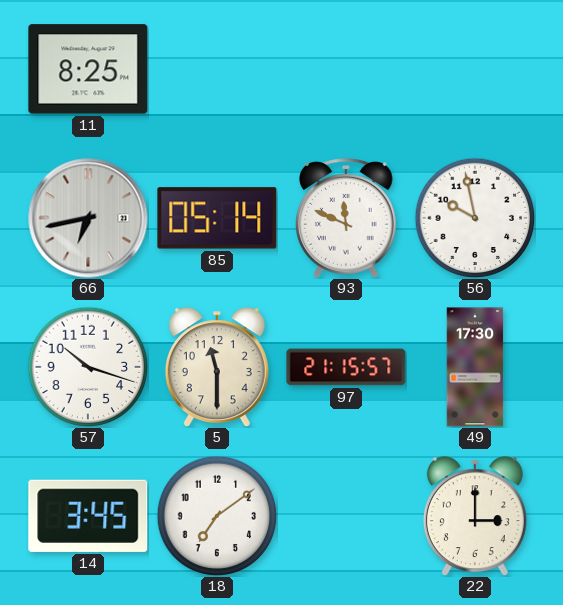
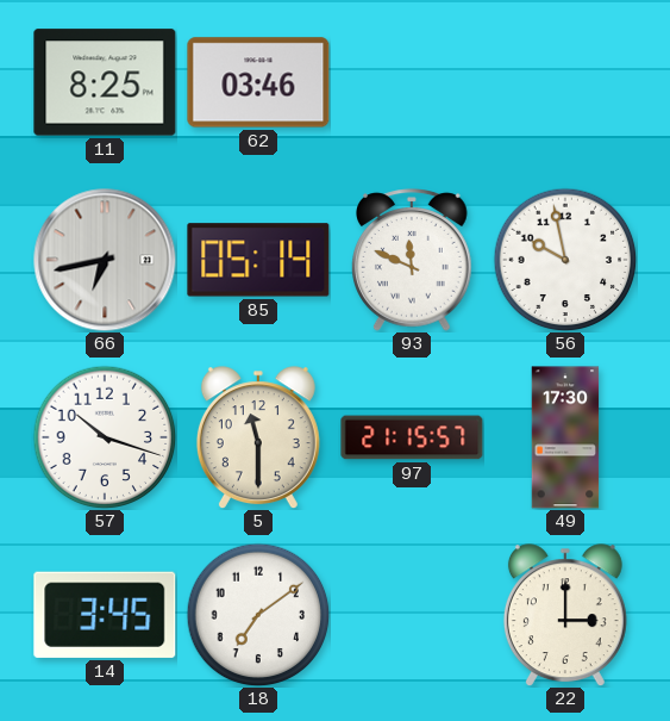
62: none -> 03:46 (258, 82)
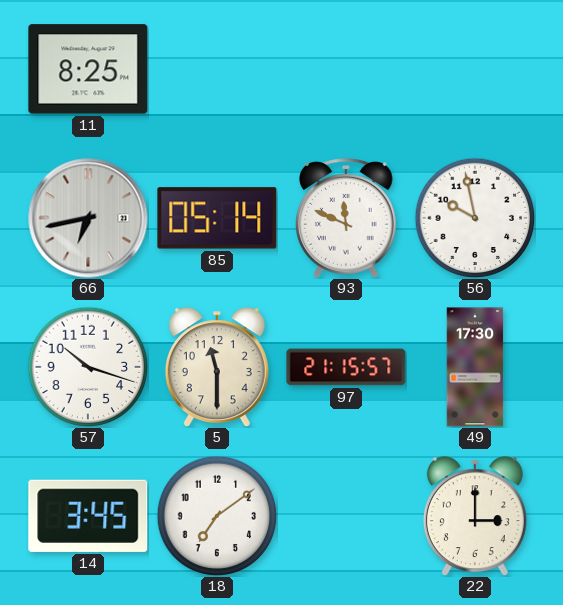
62: 03:46 -> none (258, 82)
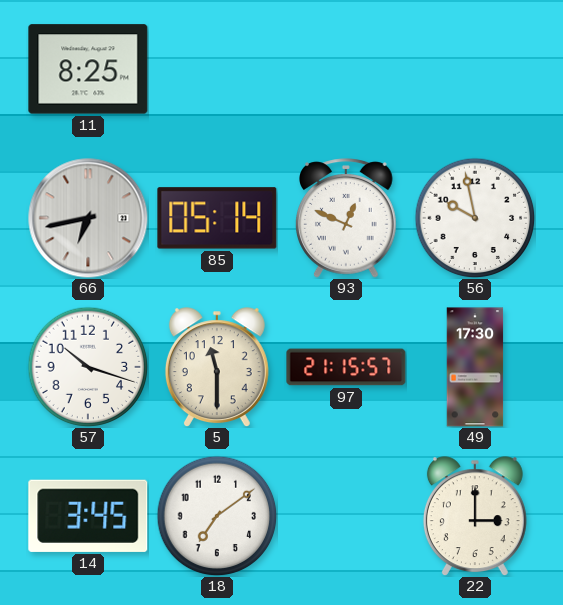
93: 11:49 -> 12:49 (346, 218)
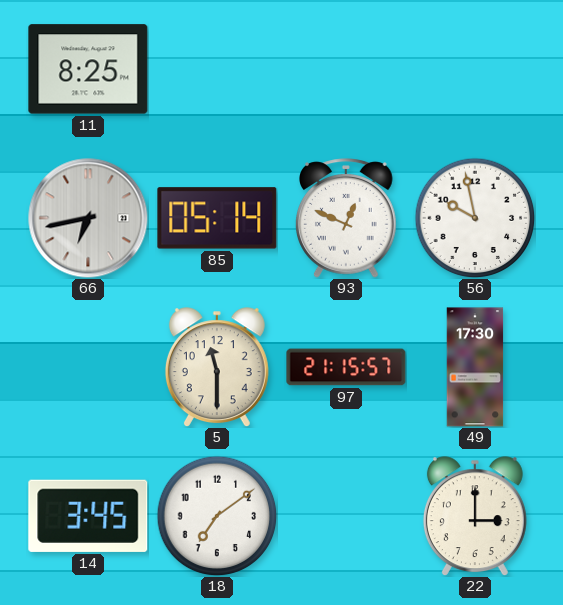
57: 10:18 -> none (88, 367)
